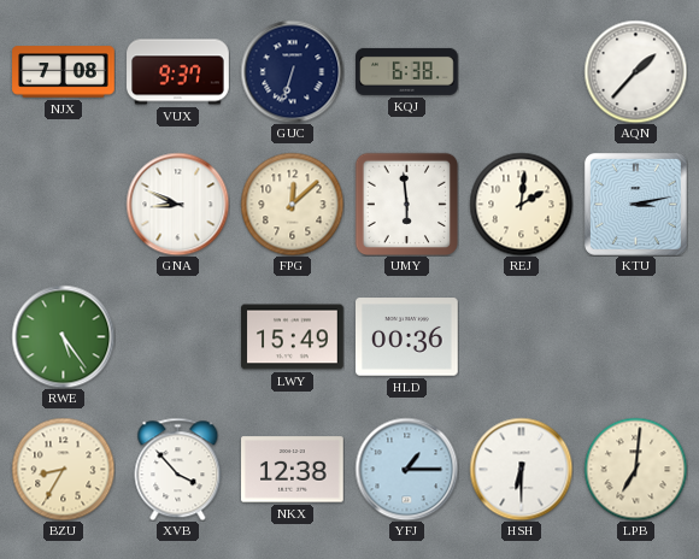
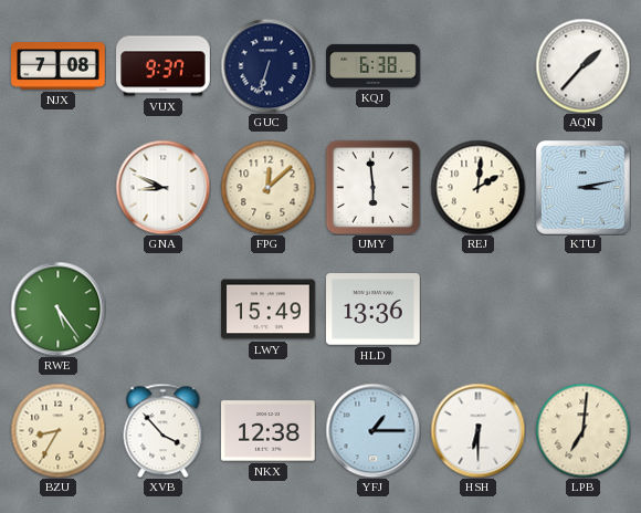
HLD: 00:36 -> 13:36 (374, 310)
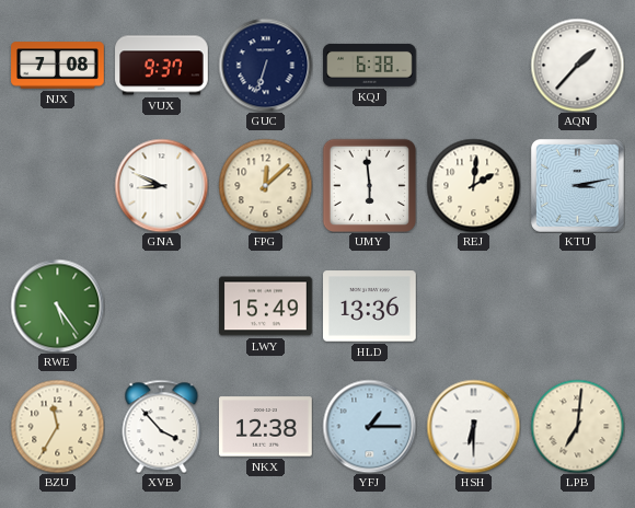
BZU: 8:35 -> 11:35 (57, 426)
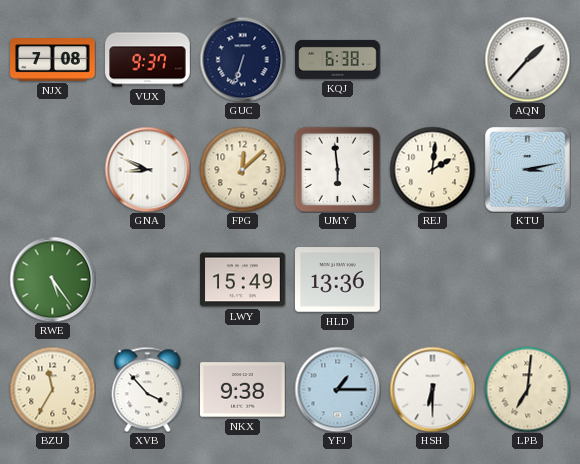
NKX: 12:38 -> 9:38 (243, 390)
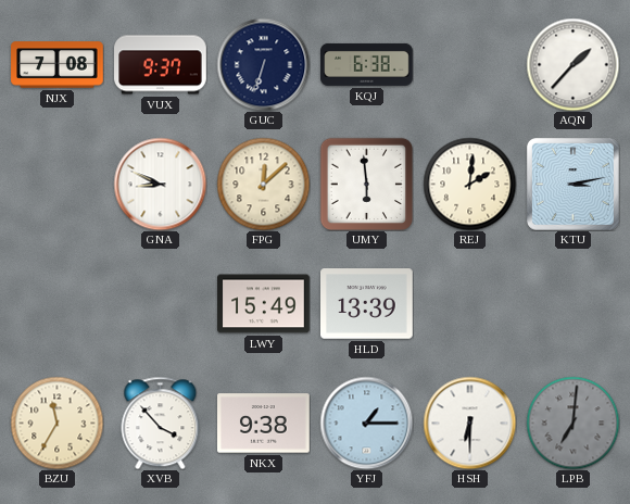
RWE: 5:24 -> none (52, 279)
HLD: 13:36 -> 13:39 (367, 304)
LPB dial: cream -> grey (572, 423)
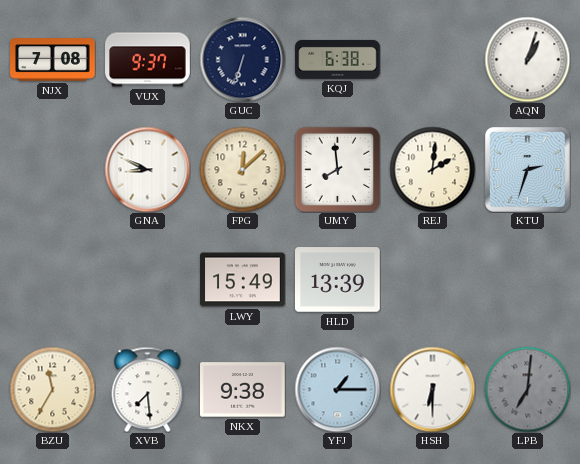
AQN: 1:37 -> 1:03 (527, 59)
UMY: 5:59 -> 7:59 (337, 169)
KTU: 3:13 -> 2:33 (527, 169)
XVB: 3:53 -> 7:29 (148, 389)
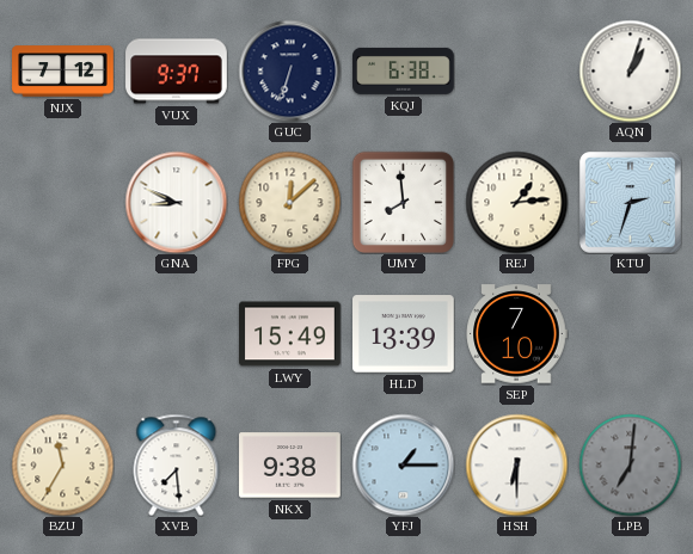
NJX: 7:08 -> 7:12 (63, 72)
REJ: 2:01 -> 1:14 (516, 202)
SEP: none -> 7:10 (516, 334)
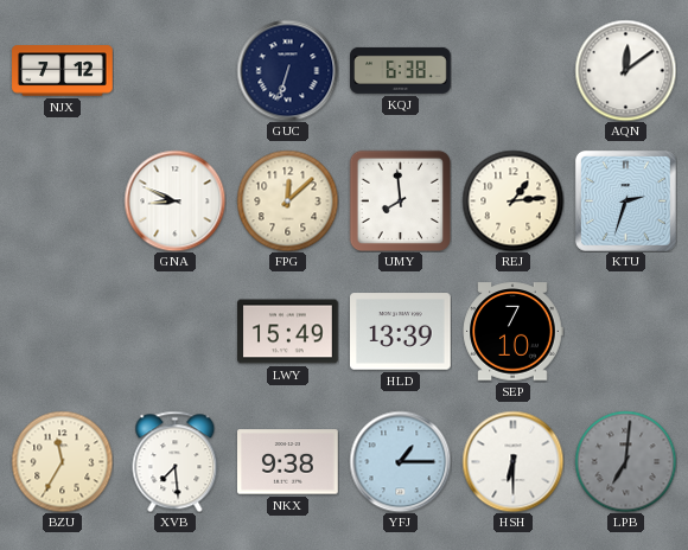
VUX: 9:37 -> none (177, 72)
AQN: 1:03 -> 12:09 (625, 70)
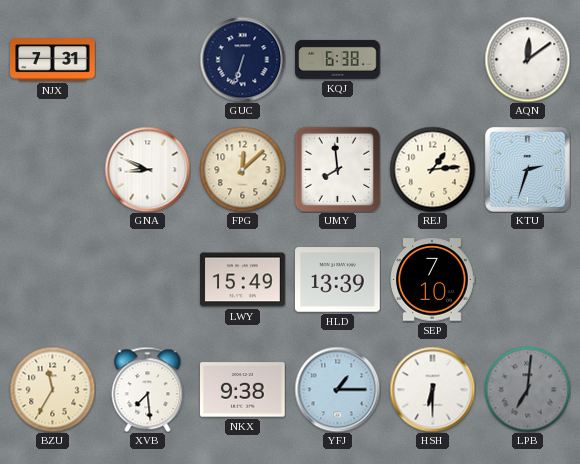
NJX: 7:12 -> 7:31 (53, 60)
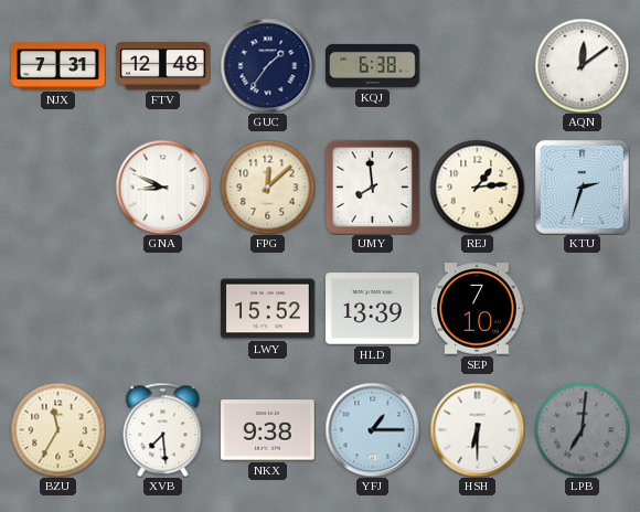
FTV: none -> 12:48 (163, 66)
GUC: 6:33 -> 1:36 (267, 65)
LWY: 15:49 -> 15:52 (268, 309)
